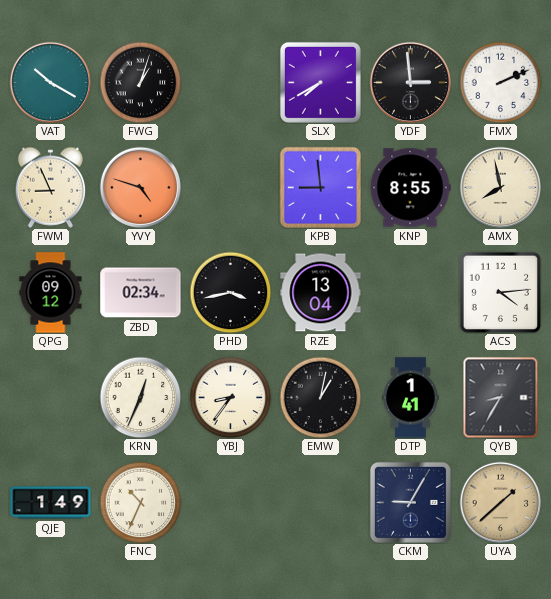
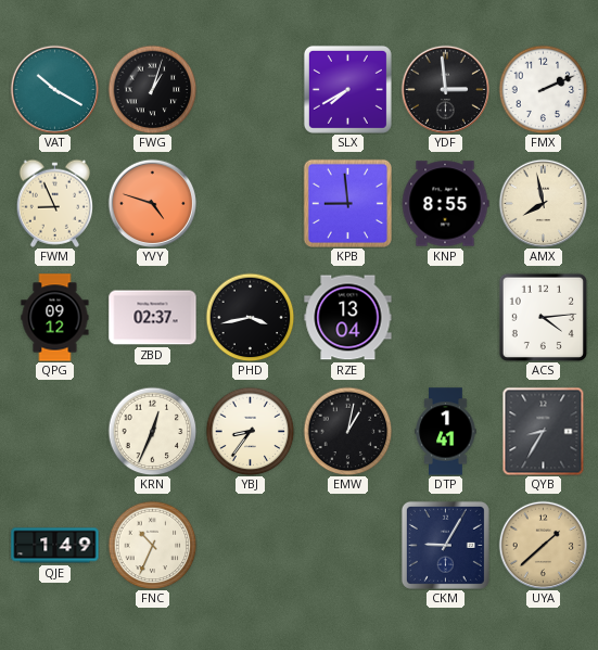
ZBD: 02:34 -> 02:37 (153, 318)
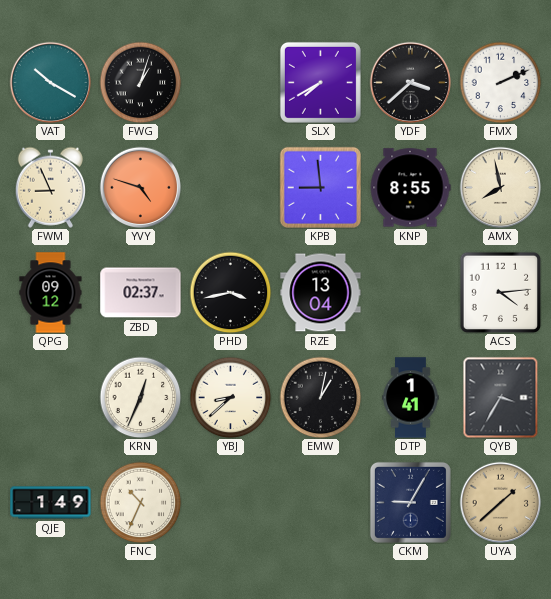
YDF: 2:59 -> 3:38 (410, 82)
YBJ: 8:36 -> 8:38 (230, 397)
QYB: 8:35 -> 3:35 (501, 397)
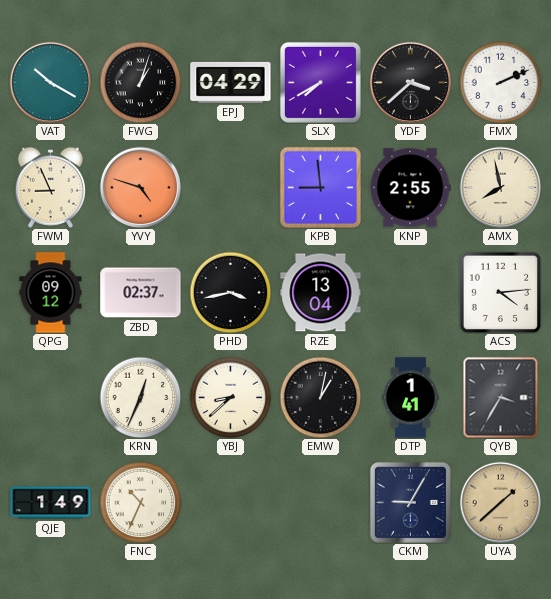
EPJ: none -> 04:29 (231, 82)
KNP: 8:55 -> 2:55 (410, 188)
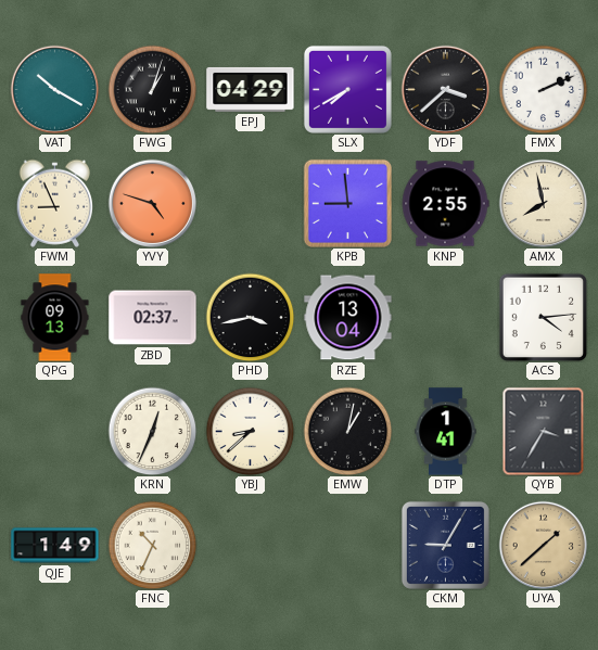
QPG: 09:12 -> 09:13 (55, 318)
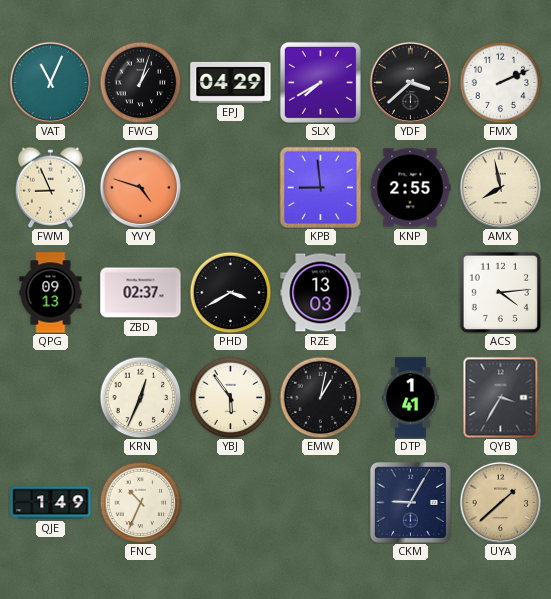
VAT: 10:20 -> 11:04 (50, 82)
PHD: 3:43 -> 3:40 (230, 292)
RZE: 13:04 -> 13:03 (321, 293)
YBJ: 8:38 -> 5:54 (230, 397)
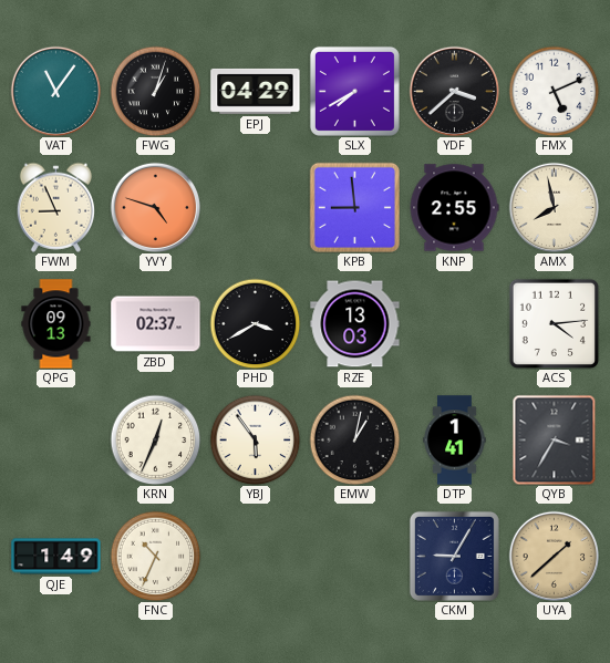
VAT: 11:04 -> 11:06 (55, 91)
FMX: 2:11 -> 5:11 (554, 91)
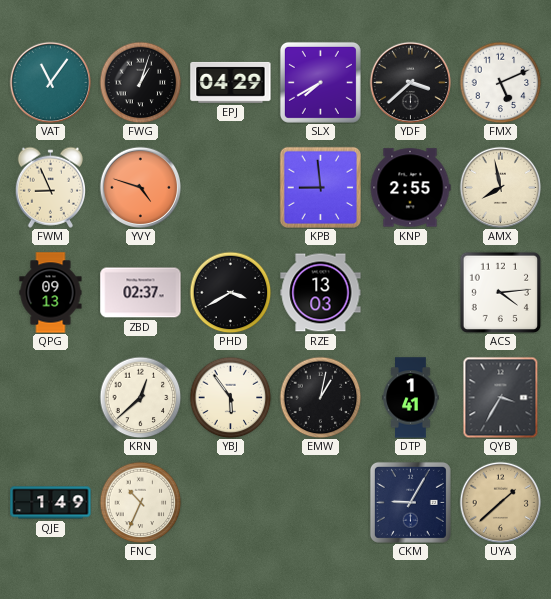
KRN: 12:34 -> 12:38 (140, 397)
